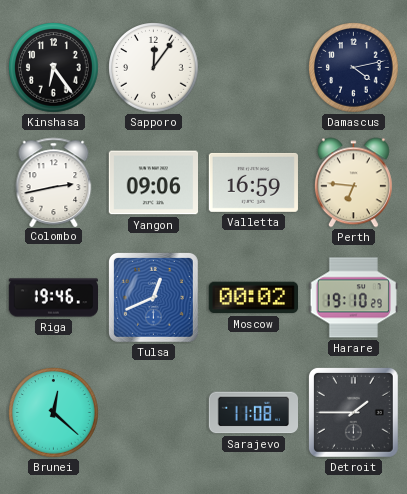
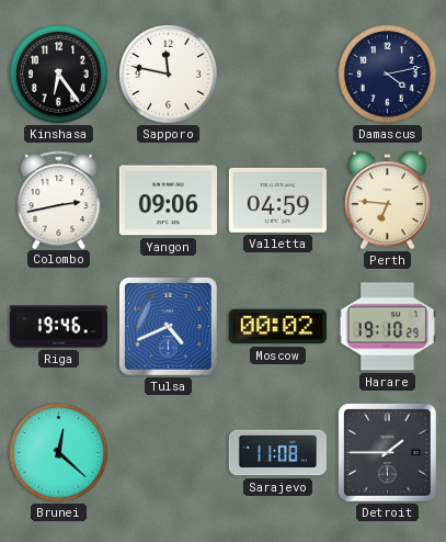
Sapporo: 12:06 -> 11:47 (169, 75)
Valletta: 16:59 -> 04:59 (277, 200)
Tulsa: 12:41 -> 4:41 (168, 326)
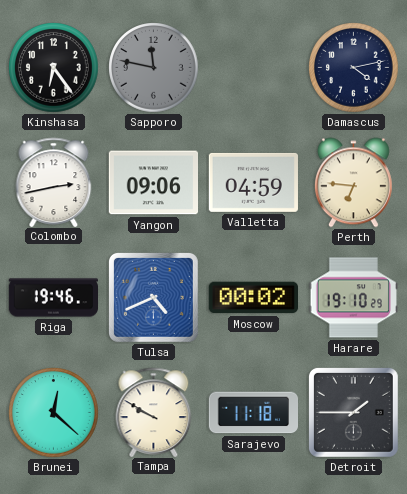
Sapporo dial: white -> grey (154, 68)
Tampa: none -> 9:50 (154, 412)
Sarajevo: 11:08 -> 11:18 (253, 413)
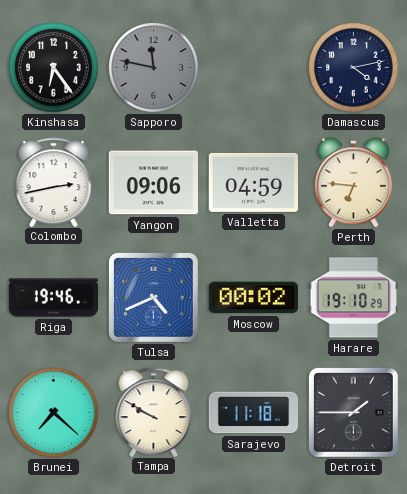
Brunei: 12:22 -> 7:22 (54, 413)
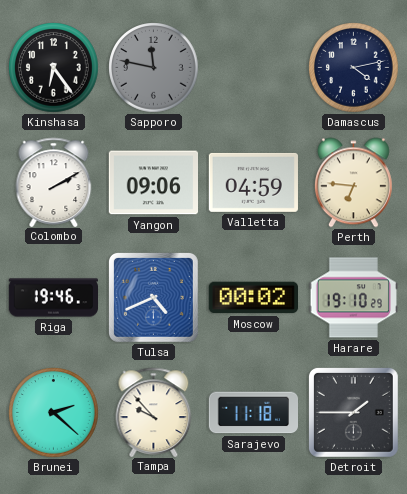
Colombo: 2:43 -> 2:10 (54, 182)
Brunei: 7:22 -> 2:22 (54, 413)
Tampa: 9:50 -> 9:53 (154, 412)
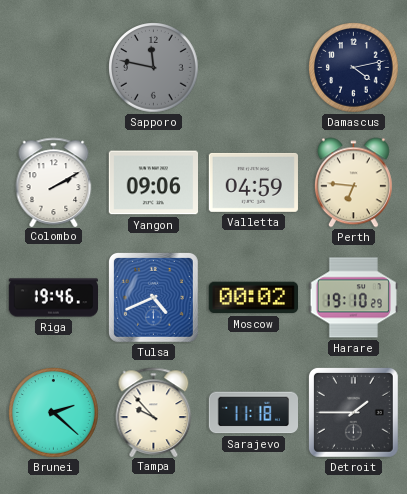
Kinshasa: 6:24 -> none (54, 68)
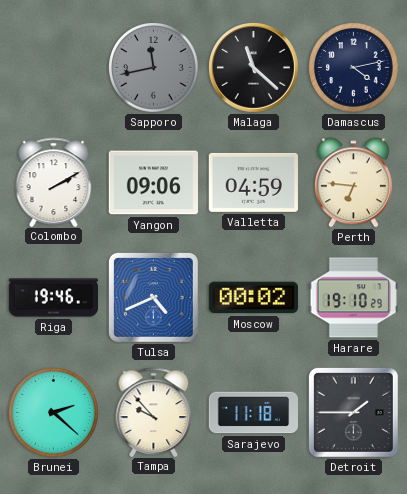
Sapporo: 11:47 -> 11:43 (154, 68)
Malaga: none -> 11:22 (254, 68)
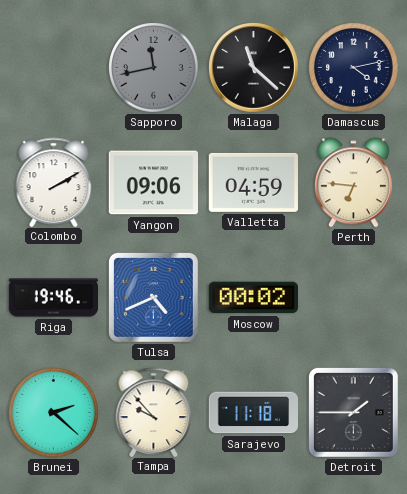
Harare: 19:10 -> none (353, 298)
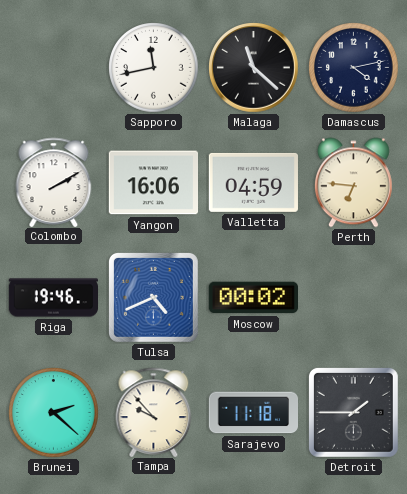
Sapporo dial: grey -> white (154, 68)
Yangon: 09:06 -> 16:06 (153, 183)
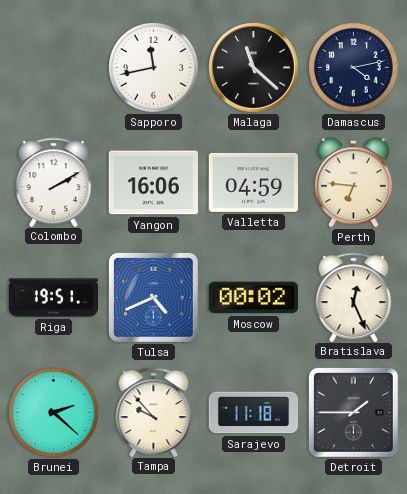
Riga: 19:46 -> 19:51 (53, 298)
Bratislava: none -> 12:26 (354, 297)
